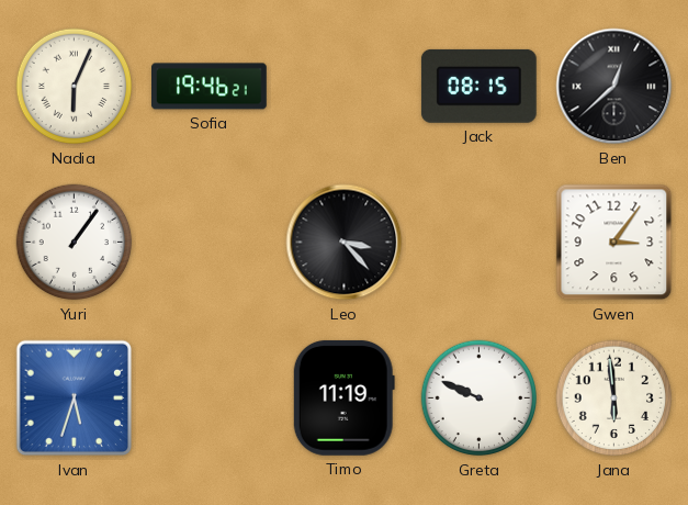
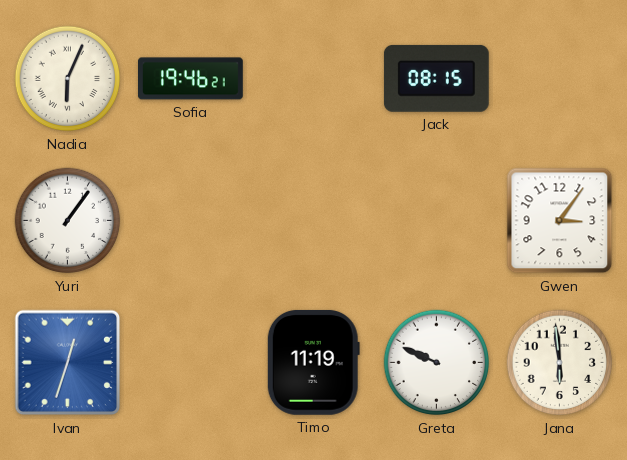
Ben: 12:38 -> none (614, 87)
Leo: 3:23 -> none (345, 243)
Ivan: 5:33 -> 12:33 (68, 363)
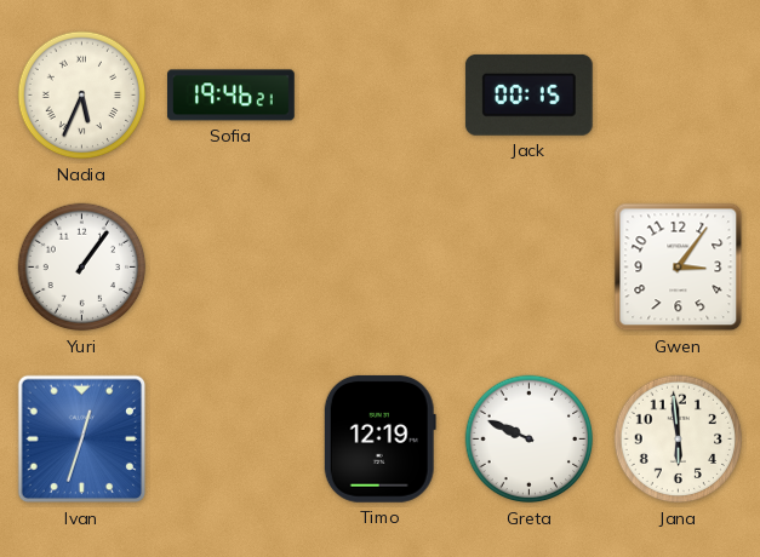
Nadia: 6:04 -> 5:34 (82, 96)
Jack: 08:15 -> 00:15 (528, 94)
Timo: 11:19 -> 12:19 (379, 438)
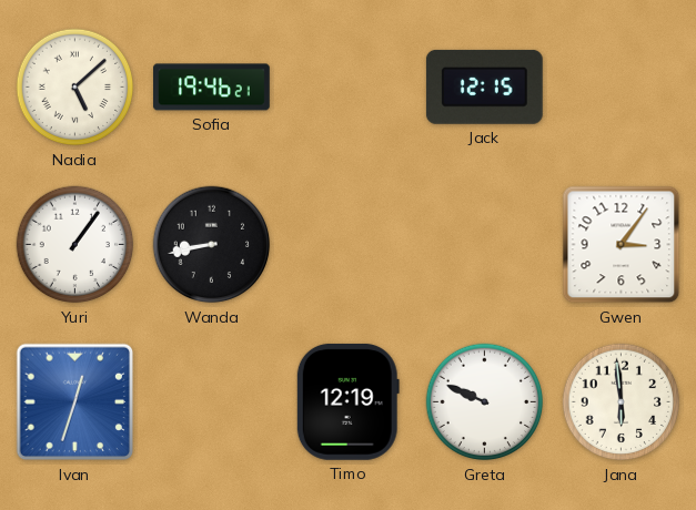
Nadia: 5:34 -> 5:08 (75, 88)
Jack: 00:15 -> 12:15 (484, 86)
Wanda: none -> 8:43 (212, 245)
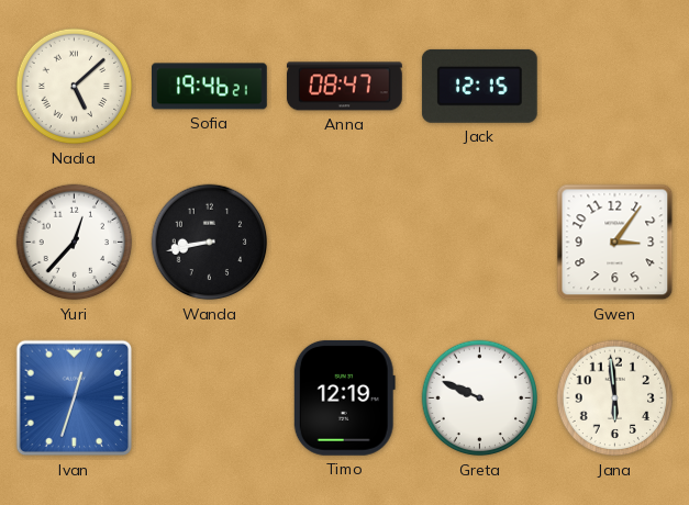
Anna: none -> 08:47 (345, 87)
Yuri: 1:06 -> 12:37 (75, 243)
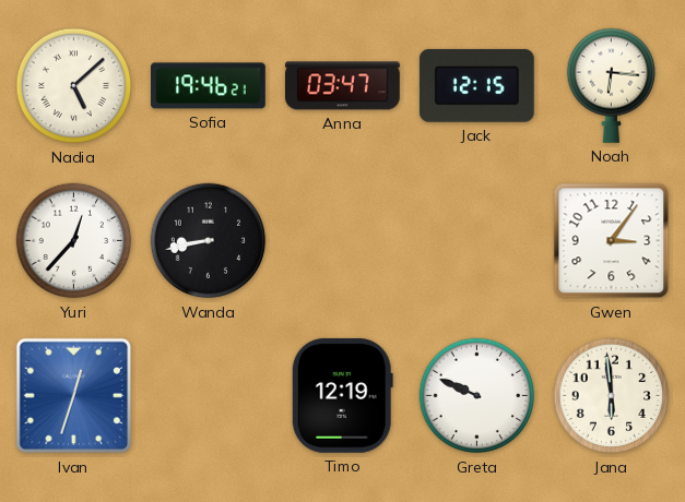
Anna: 08:47 -> 03:47 (343, 86)
Noah: none -> 6:16 (611, 85)
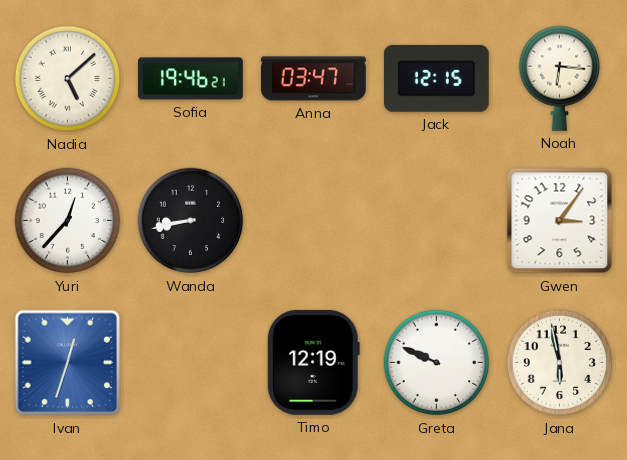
Jana: 5:59 -> 5:58 (560, 363)
